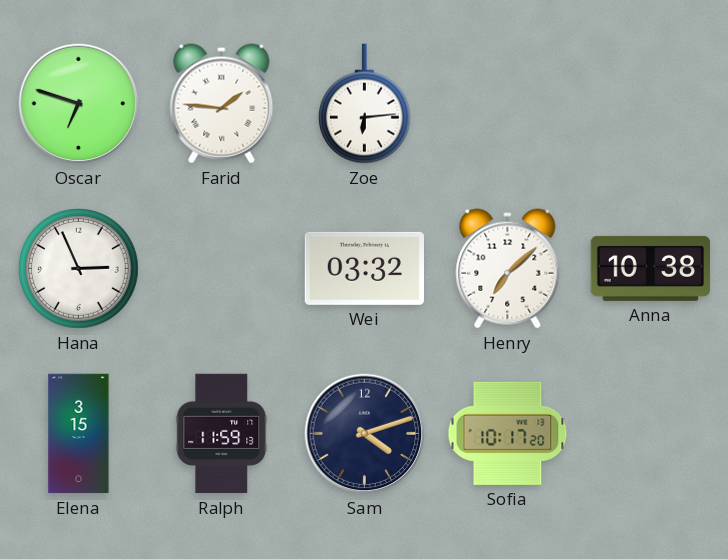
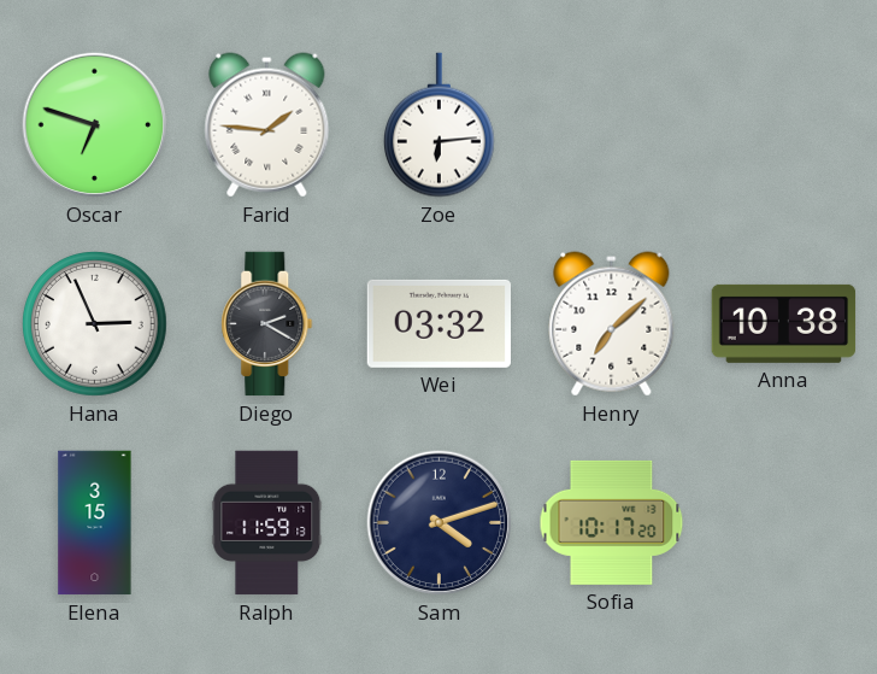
Diego: none -> 2:20 (267, 324)
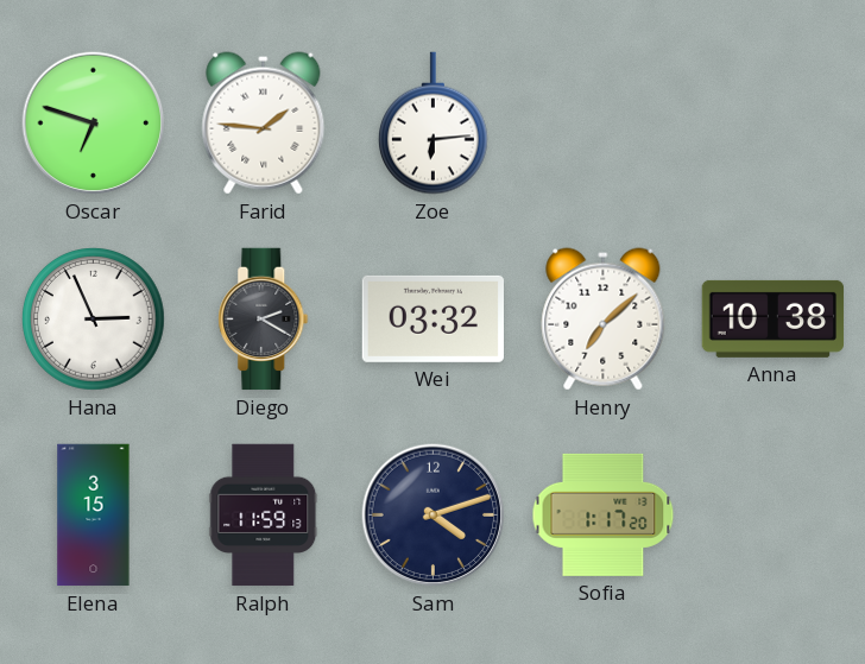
Sofia: 10:17 -> 1:17 (604, 514)
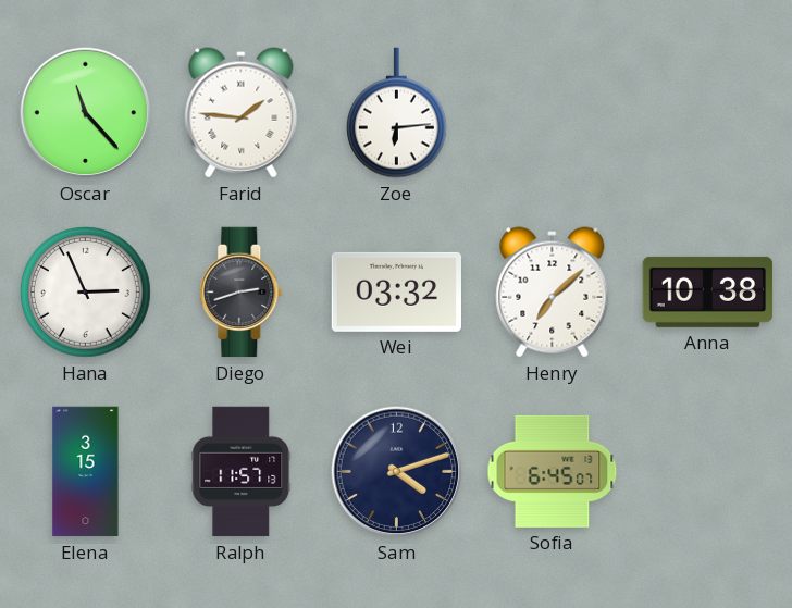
Oscar: 6:48 -> 11:23 (86, 113)
Diego: 2:20 -> 2:42 (242, 293)
Ralph: 11:59 -> 11:57 (242, 472)
Sofia: 1:17 -> 6:45 (553, 471)
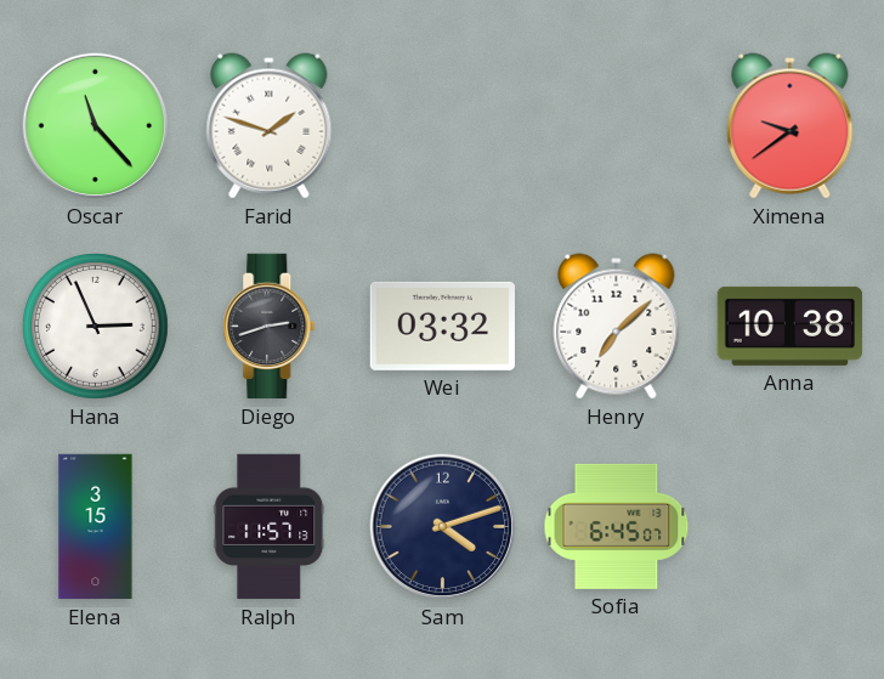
Farid: 1:46 -> 1:48 (270, 126)
Zoe: 6:14 -> none (397, 113)
Ximena: none -> 9:39 (790, 126)
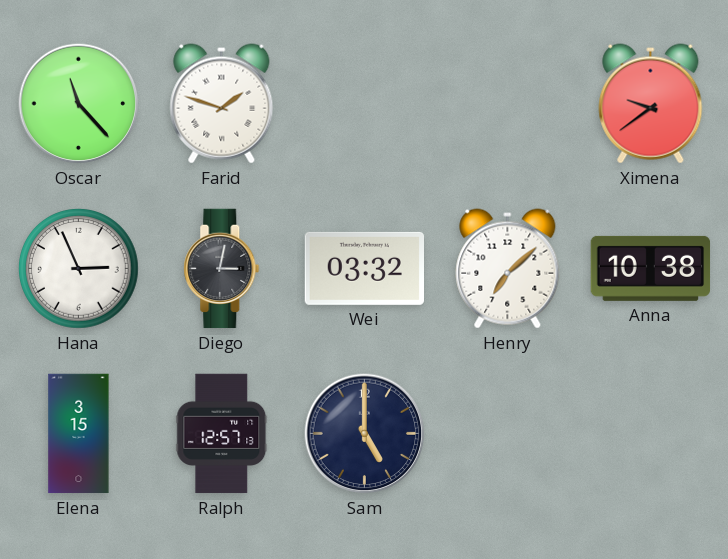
Diego: 2:42 -> 3:02 (222, 269)
Ralph: 11:57 -> 12:57 (222, 434)
Sam: 4:12 -> 5:00 (365, 434)
Sofia: 6:45 -> none (617, 526)
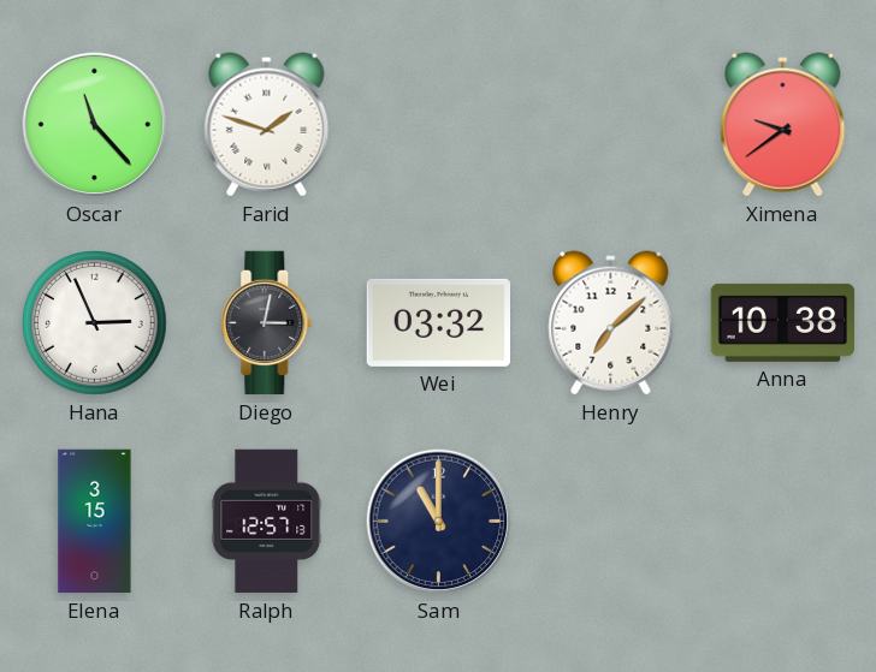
Sam: 5:00 -> 11:00 (439, 522)
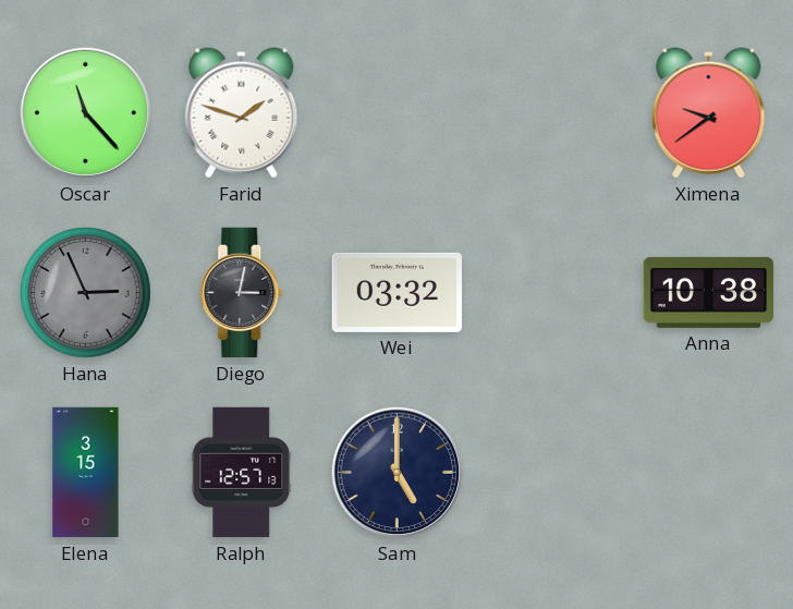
Hana dial: white -> grey (86, 293)
Henry: 7:08 -> none (611, 323)
Sam: 11:00 -> 5:00 (398, 473)
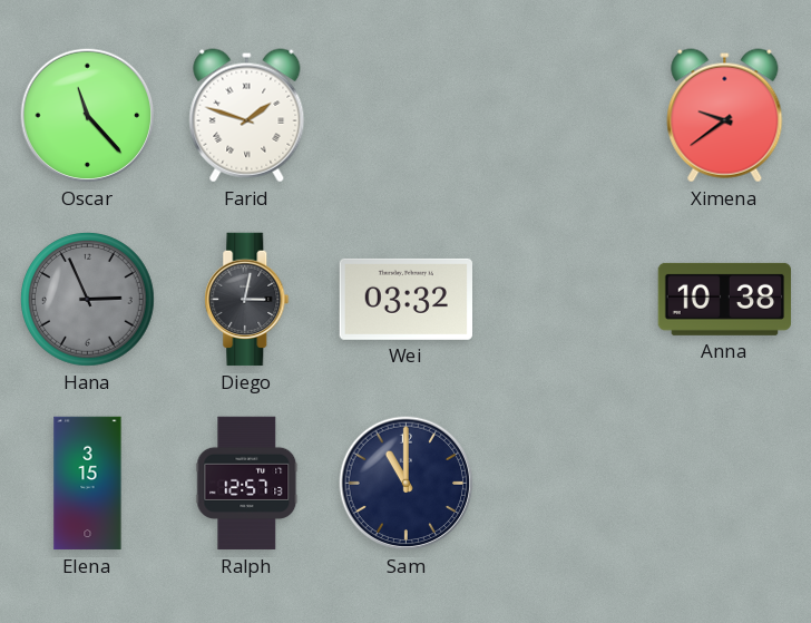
Sam: 5:00 -> 11:00 (407, 484)
